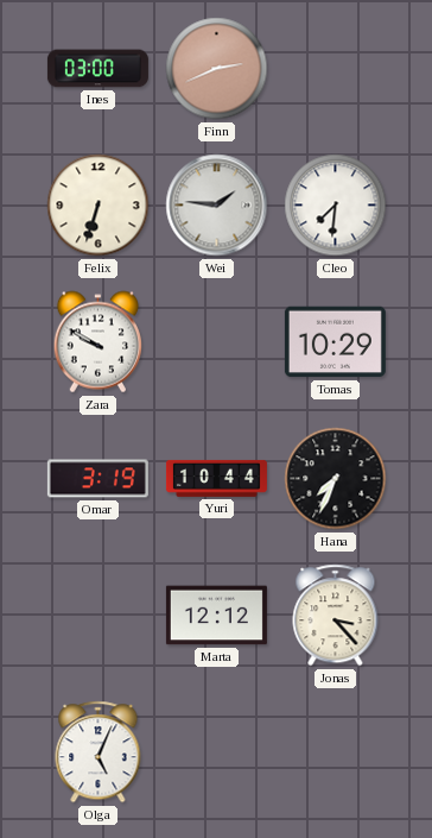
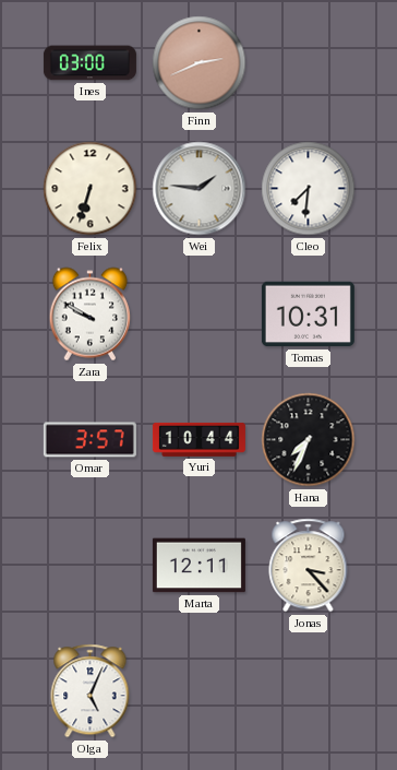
Tomas: 10:29 -> 10:31 (308, 315)
Omar: 3:19 -> 3:57 (89, 440)
Marta: 12:12 -> 12:11 (198, 566)
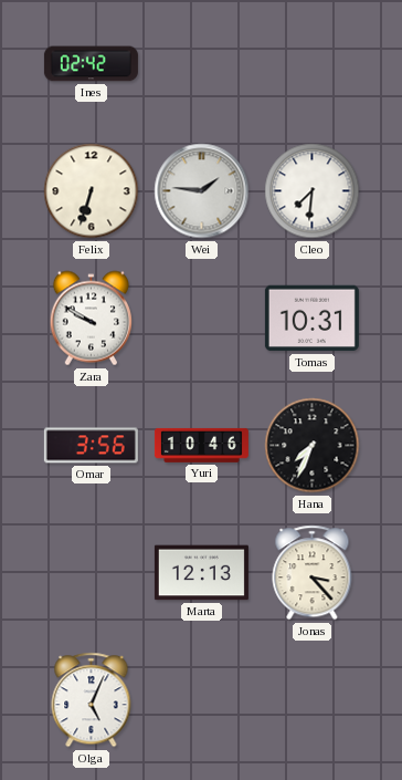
Ines: 03:00 -> 02:42 (91, 64)
Finn: 2:41 -> none (200, 63)
Omar: 3:57 -> 3:56 (91, 446)
Yuri: 10:44 -> 10:46 (201, 445)
Marta: 12:11 -> 12:13 (201, 573)
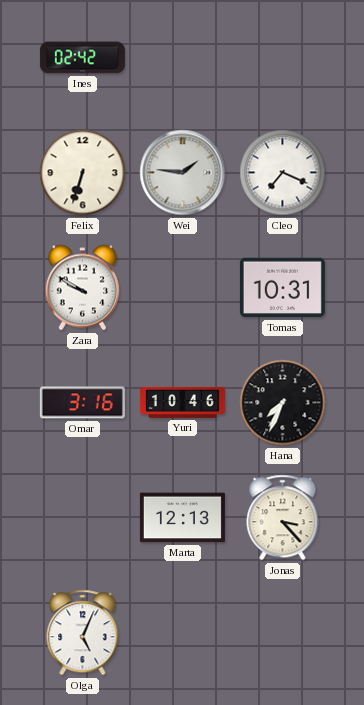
Cleo: 7:31 -> 7:19 (283, 173)
Omar: 3:56 -> 3:16 (82, 403)
